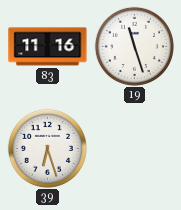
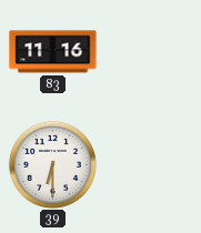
19: 11:27 -> none (134, 46)
39: 6:27 -> 6:30 (52, 164)
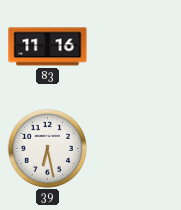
39: 6:30 -> 6:28 (47, 148)
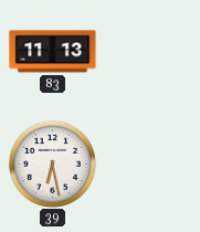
83: 11:16 -> 11:13 (53, 52)
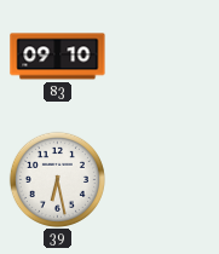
83: 11:13 -> 09:10 (58, 57)
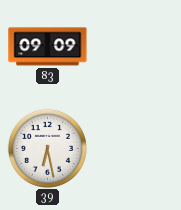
83: 09:10 -> 09:09 (48, 47)
